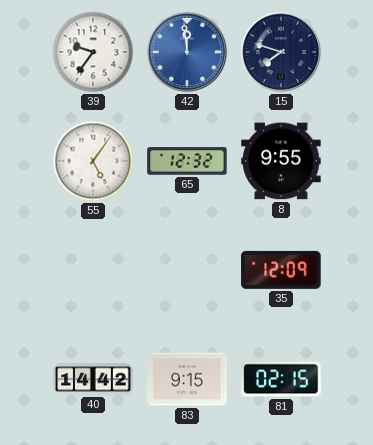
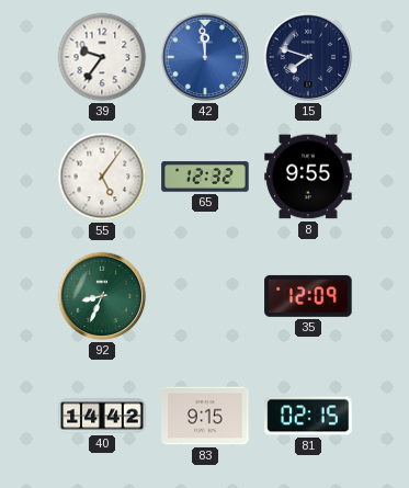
92: none -> 8:34 (102, 296)
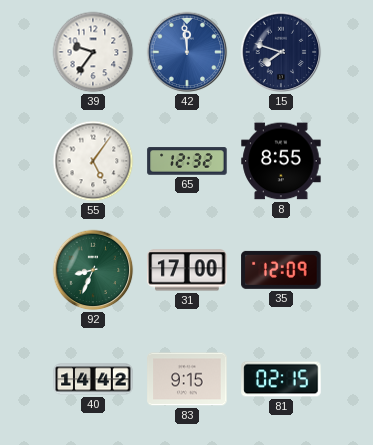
8: 9:55 -> 8:55 (281, 161)
31: none -> 17:00 (187, 270)
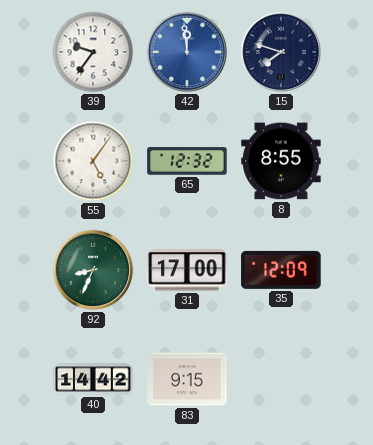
81: 02:15 -> none (281, 379)
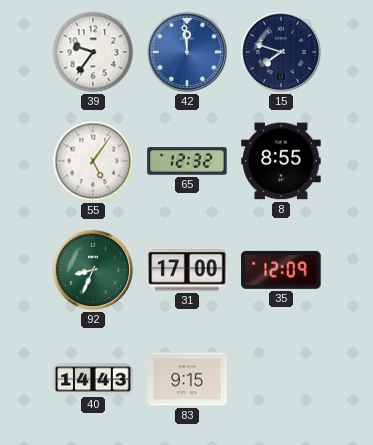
40: 14:42 -> 14:43 (93, 379)
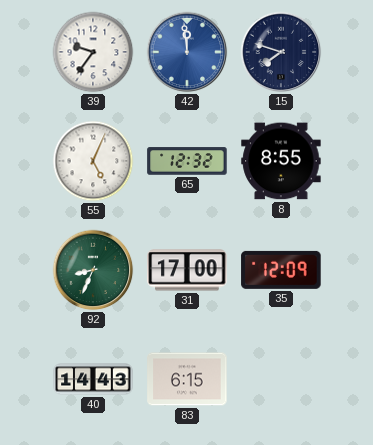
55: 5:06 -> 5:04 (93, 161)
83: 9:15 -> 6:15 (187, 379)
